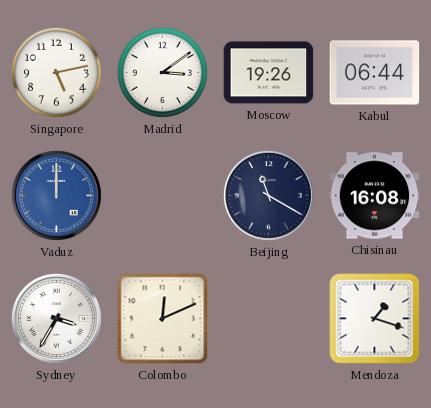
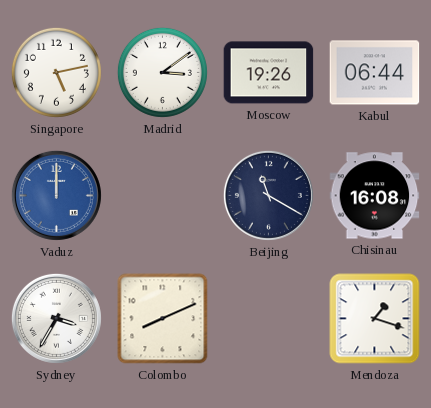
Colombo: 12:11 -> 8:11 (163, 319)
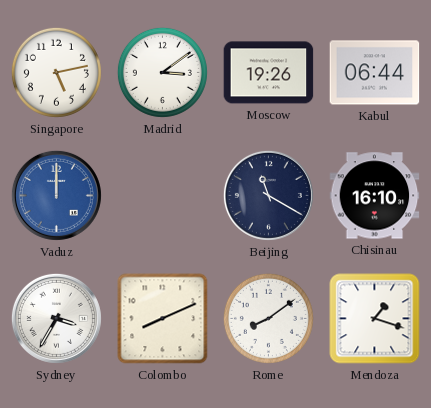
Chisinau: 16:08 -> 16:10 (375, 196)
Rome: none -> 8:09 (268, 318)
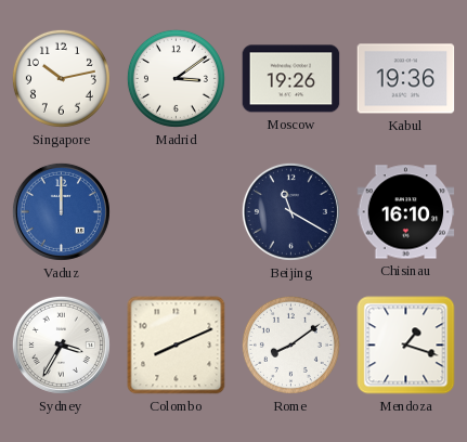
Singapore: 5:13 -> 10:13 (61, 78)
Kabul: 06:44 -> 19:36 (406, 79)
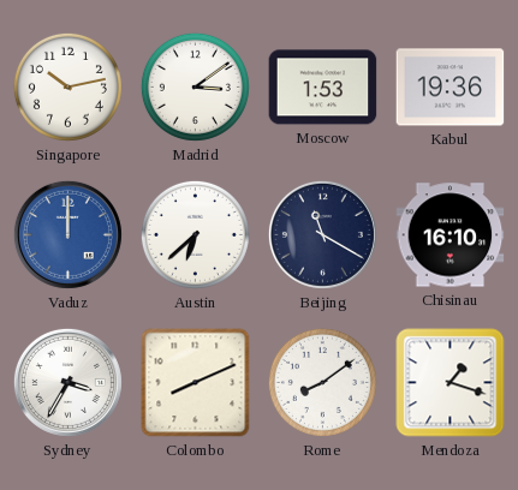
Moscow: 19:26 -> 1:53 (323, 88)
Austin: none -> 6:38 (195, 234)
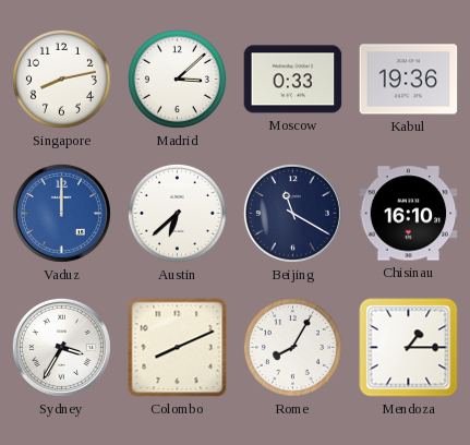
Singapore: 10:13 -> 8:13 (61, 79)
Madrid: 3:09 -> 3:08 (177, 79)
Moscow: 1:53 -> 0:33 (293, 80)
Rome: 8:09 -> 8:05 (292, 347)
Mendoza: 1:18 -> 1:15 (409, 348)
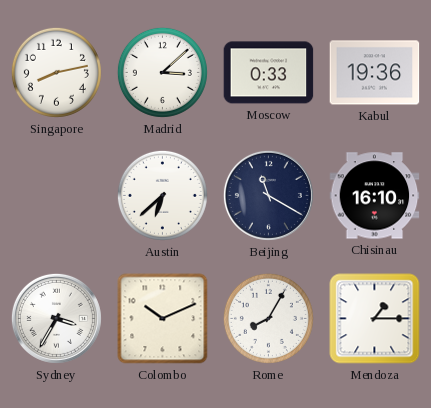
Vaduz: 12:00 -> none (61, 213)
Colombo: 8:11 -> 10:11 (163, 319)
